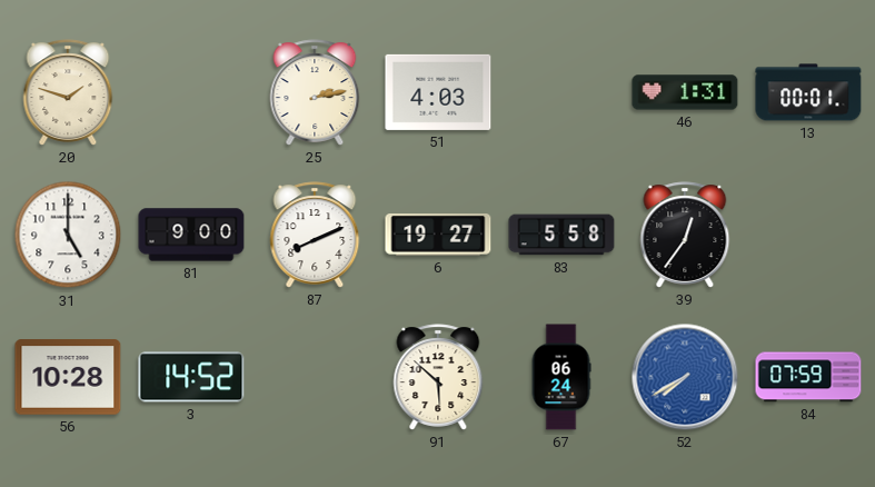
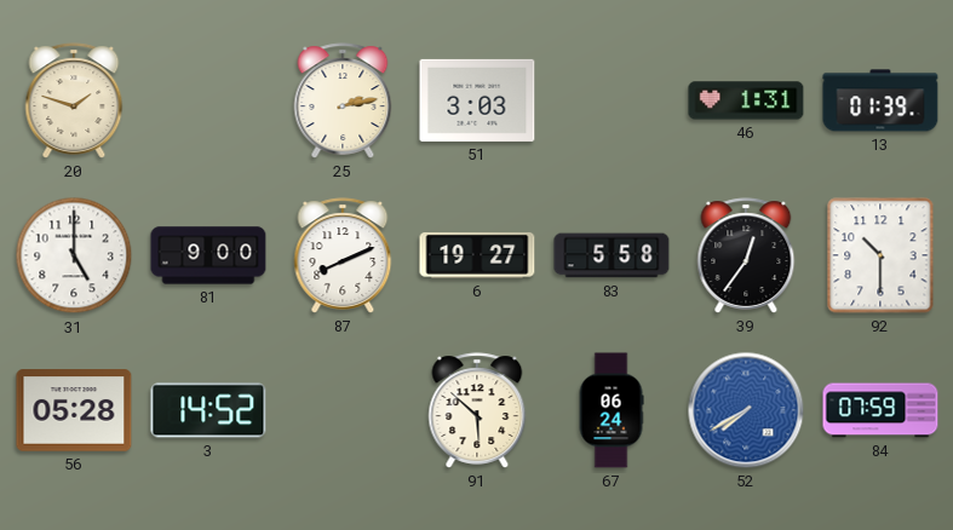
51: 4:03 -> 3:03 (477, 100)
13: 00:01 -> 01:39 (880, 100)
92: none -> 10:30 (880, 255)
56: 10:28 -> 05:28 (74, 410)
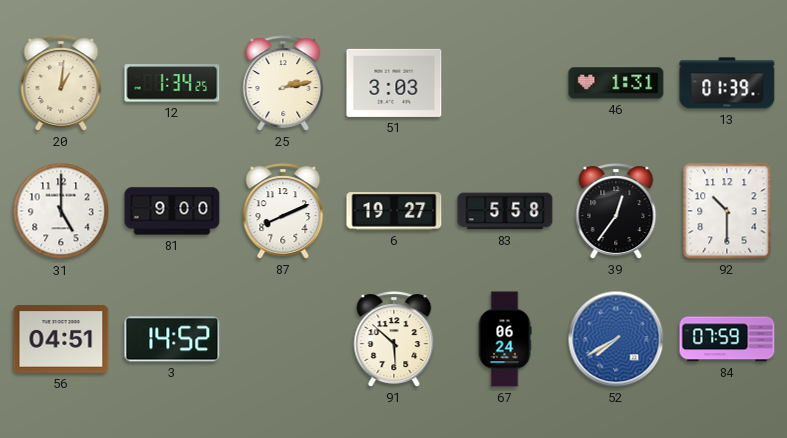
20: 1:48 -> 1:01 (61, 83)
12: none -> 1:34 (172, 83)
56: 05:28 -> 04:51 (61, 339)
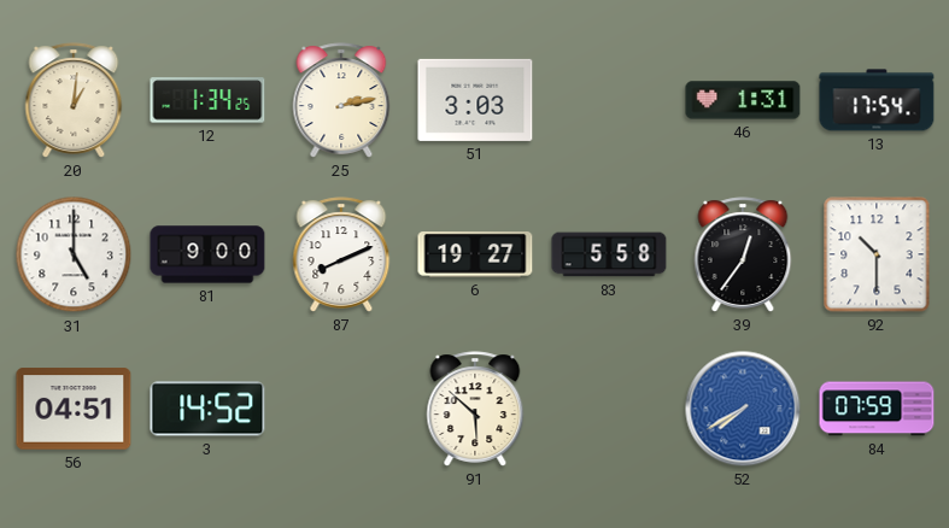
13: 01:39 -> 17:54 (877, 100)
67: 06:24 -> none (505, 339)
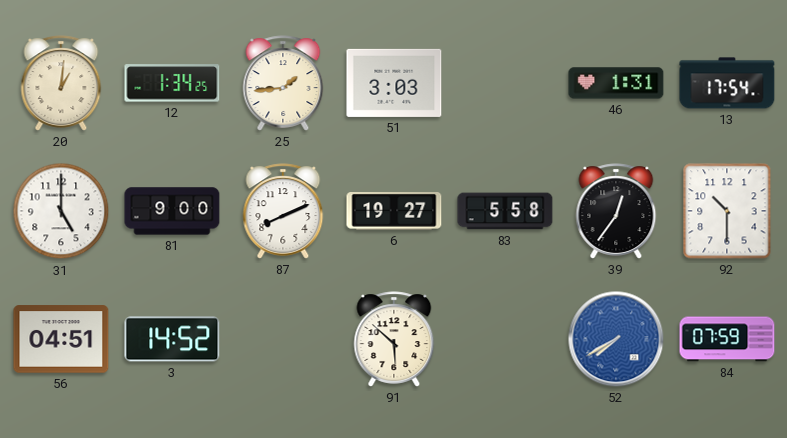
25: 2:13 -> 1:44 (283, 83)
